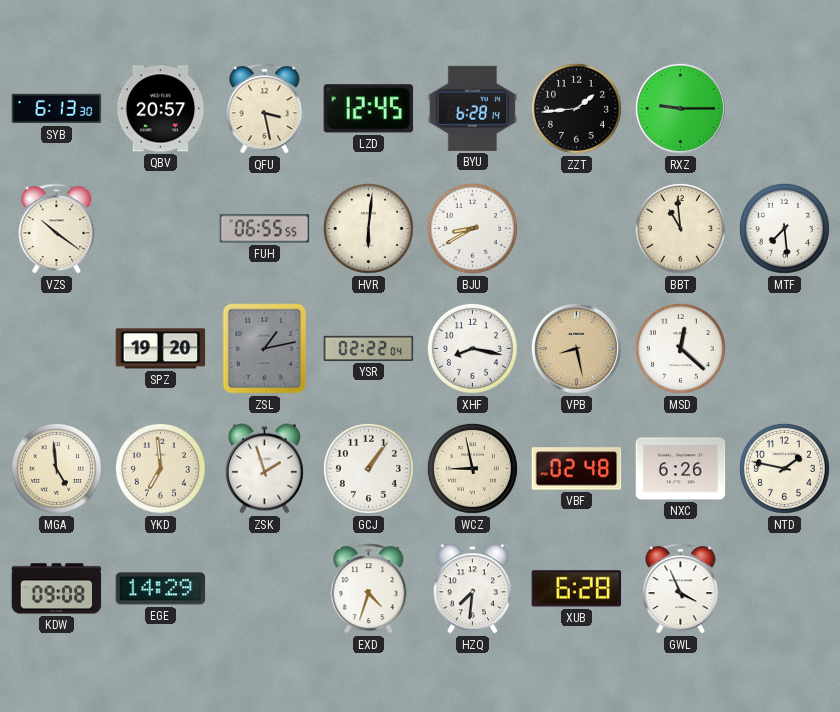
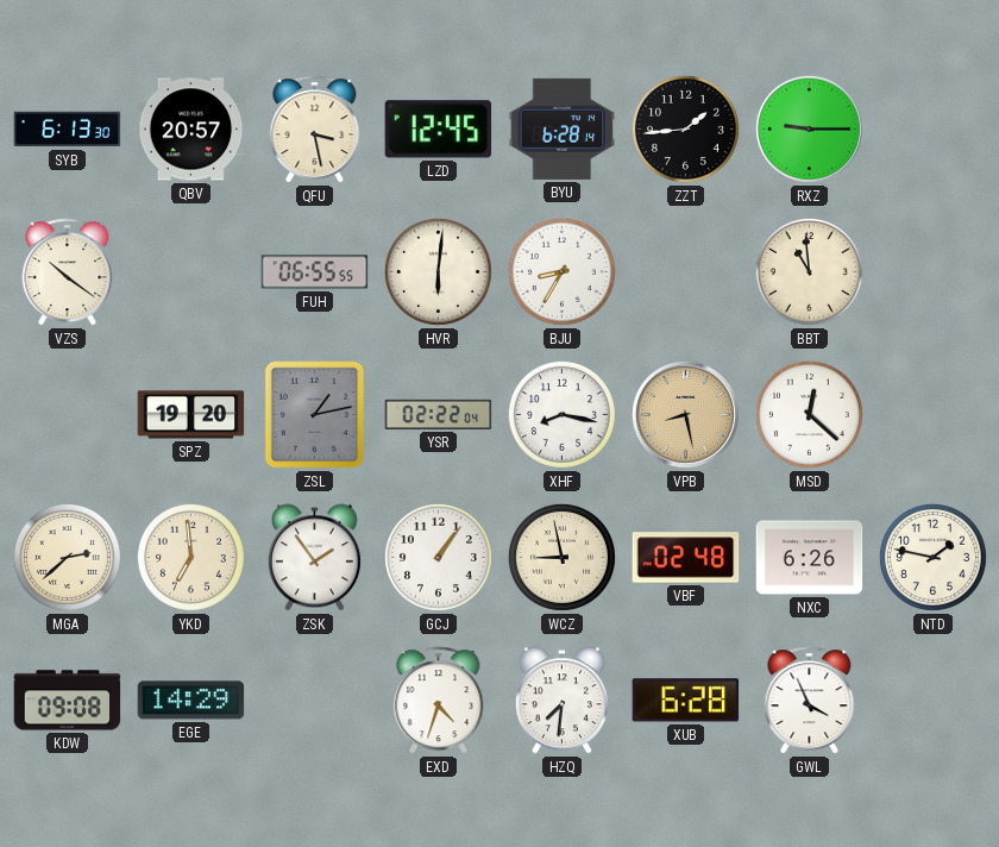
BJU: 8:40 -> 8:35 (561, 271)
MTF: 7:29 -> none (784, 228)
MGA: 4:59 -> 2:38 (67, 557)
ZSK: 1:57 -> 1:54 (314, 558)
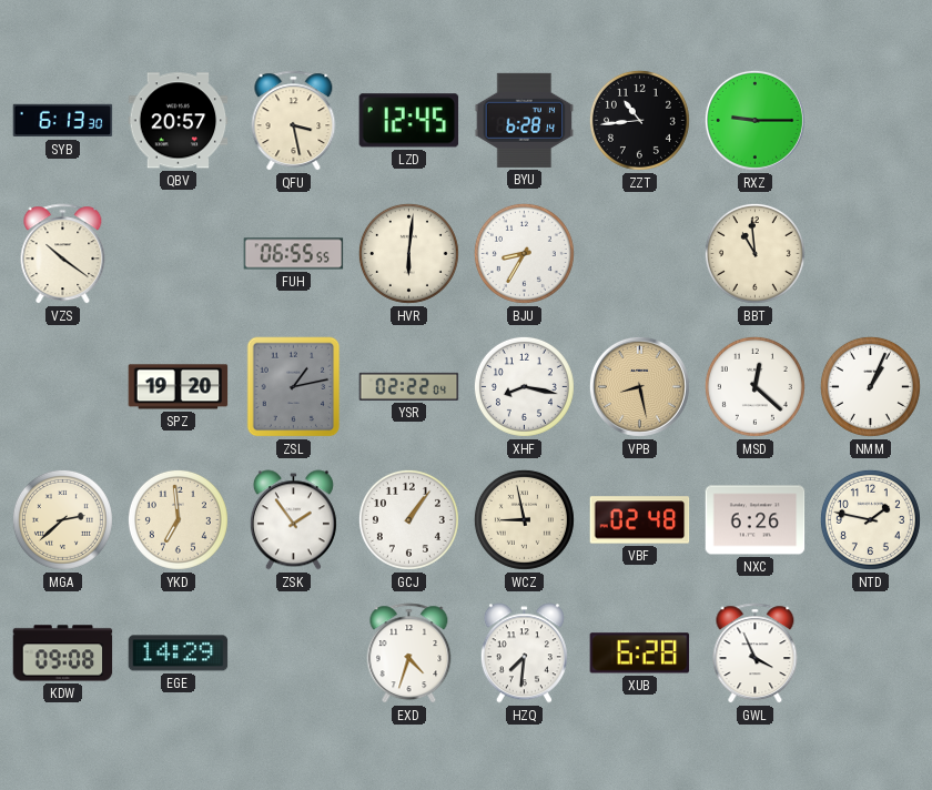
ZZT: 1:44 -> 10:44 (639, 120)
NMM: none -> 1:04 (870, 386)
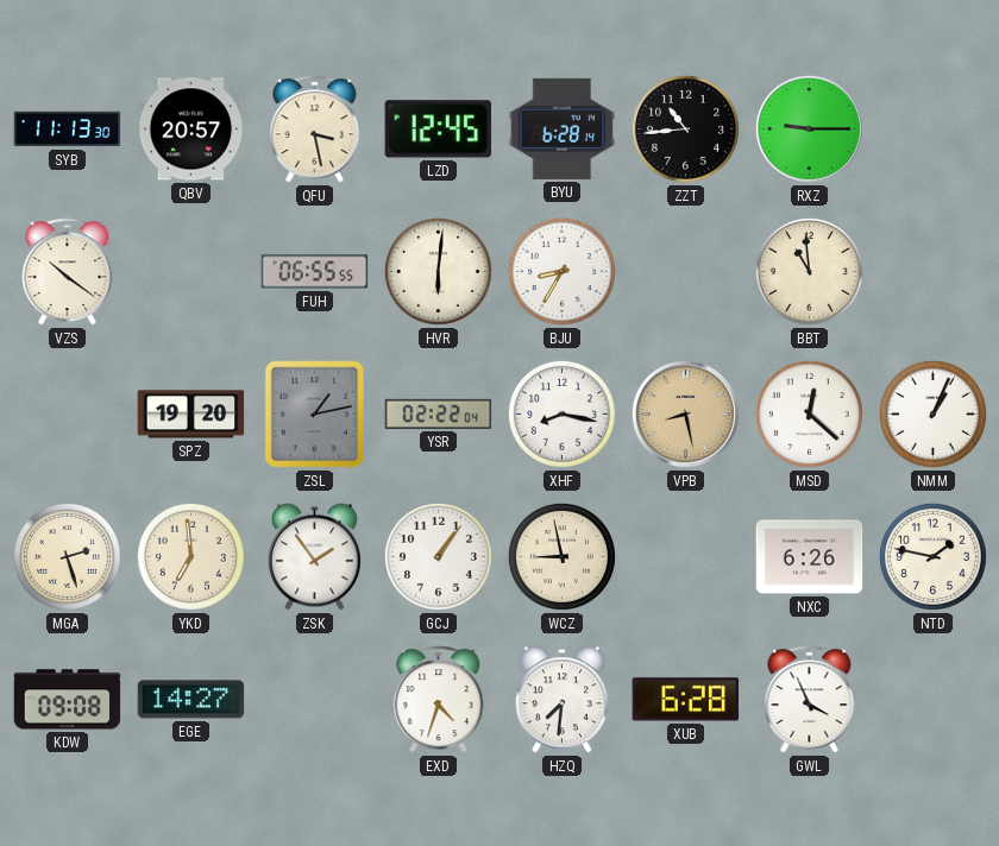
SYB: 6:13 -> 11:13 (68, 130)
MGA: 2:38 -> 2:27 (67, 556)
VBF: 02:48 -> none (640, 520)
EGE: 14:29 -> 14:27 (191, 700)
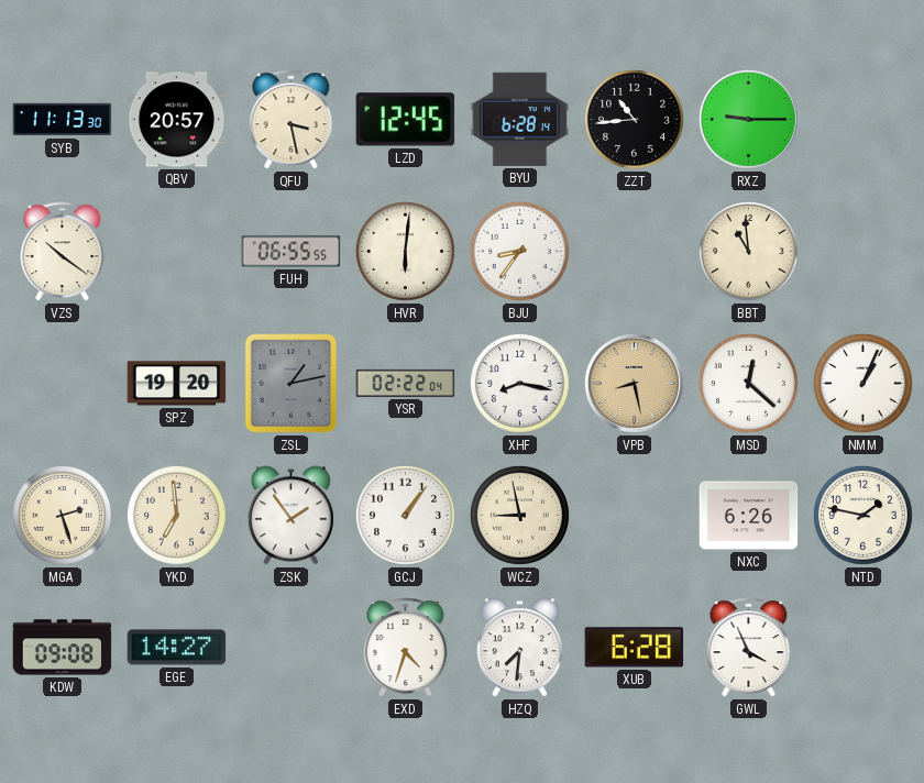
BJU: 8:35 -> 8:36 (519, 251)
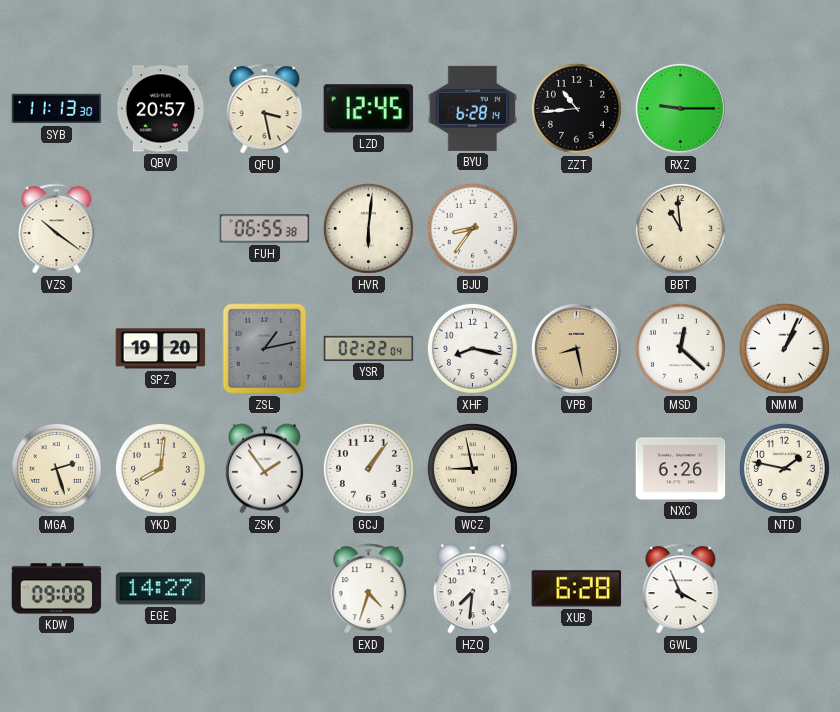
FUH: 06:55:55 -> 06:55:38 (265, 229)
YKD: 6:59 -> 8:01 (160, 468)
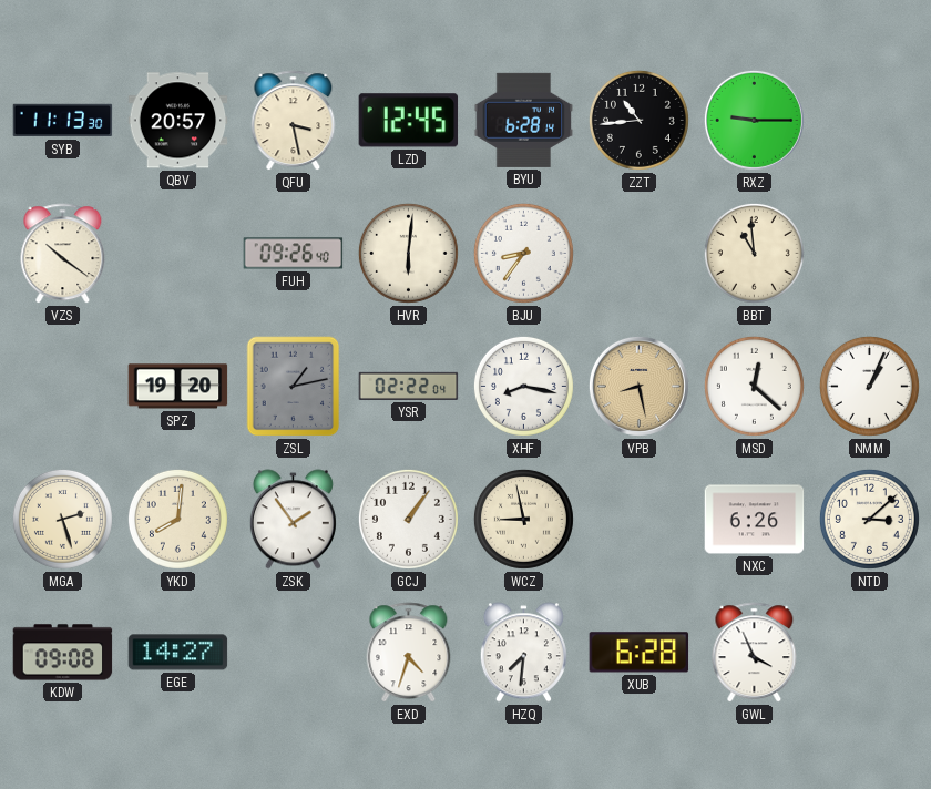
FUH: 06:55 -> 09:26 (294, 254)
NTD: 1:47 -> 3:08 (869, 519)
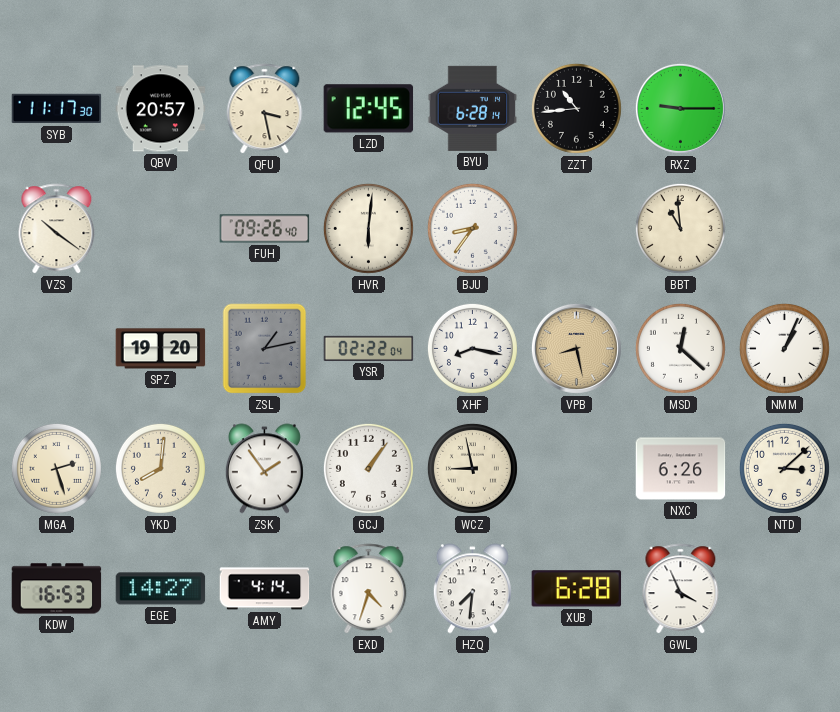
SYB: 11:13 -> 11:17 (57, 109)
KDW: 09:08 -> 16:53 (57, 589)
AMY: none -> 4:14 (265, 589)
